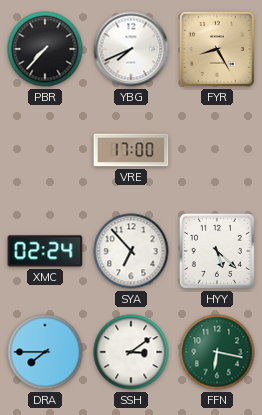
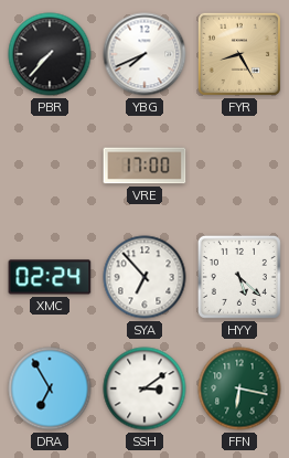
DRA: 7:45 -> 6:55 (50, 388)
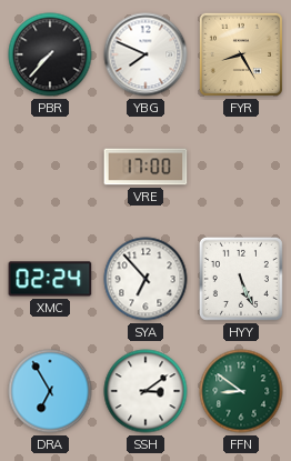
YBG: 7:41 -> 7:49 (145, 54)
HYY: 5:22 -> 5:26 (241, 279)
FFN: 6:17 -> 8:51 (241, 391)
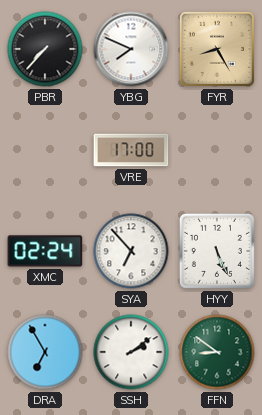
SSH: 3:09 -> 2:09 (131, 352)
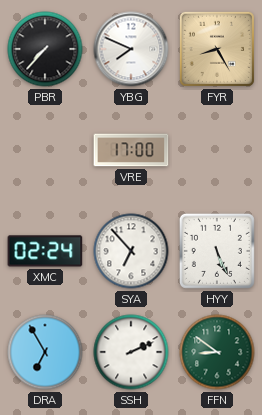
SSH: 2:09 -> 2:11 (131, 352)
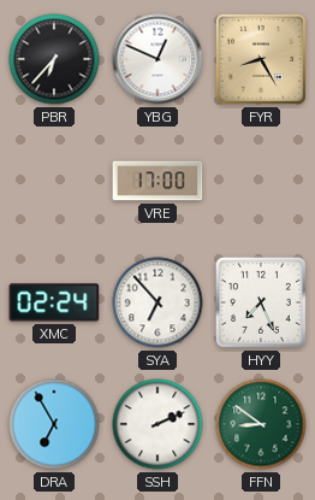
PBR: 7:37 -> 6:37 (54, 59)
YBG: 7:49 -> 12:49 (157, 59)
HYY: 5:26 -> 7:26 (261, 302)
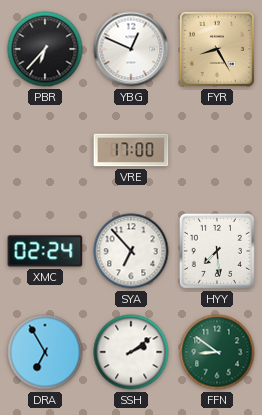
HYY: 7:26 -> 7:29 (217, 251)
SSH: 2:11 -> 2:09 (131, 352)
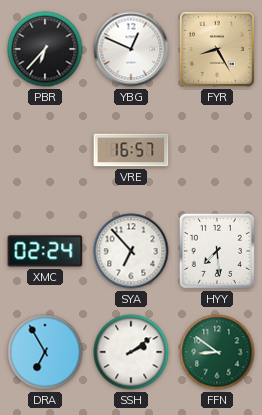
VRE: 17:00 -> 16:57 (131, 150)
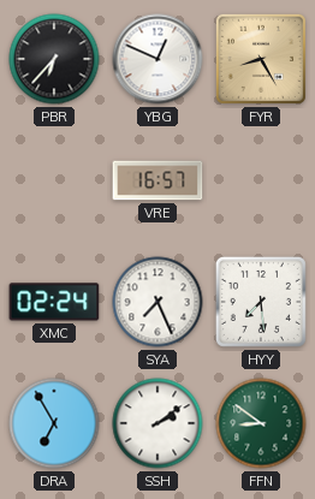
SYA: 6:53 -> 7:26 (157, 302)
